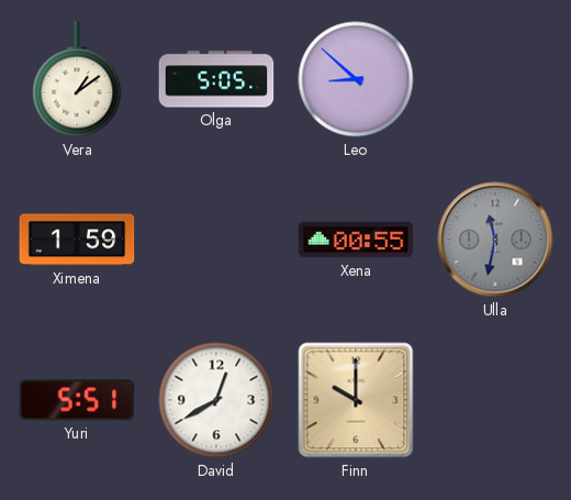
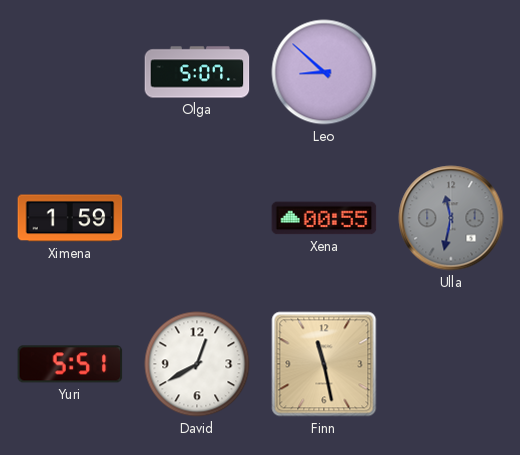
Vera: 1:09 -> none (77, 79)
Olga: 5:05 -> 5:07 (197, 72)
Finn: 10:00 -> 11:28 (324, 364)
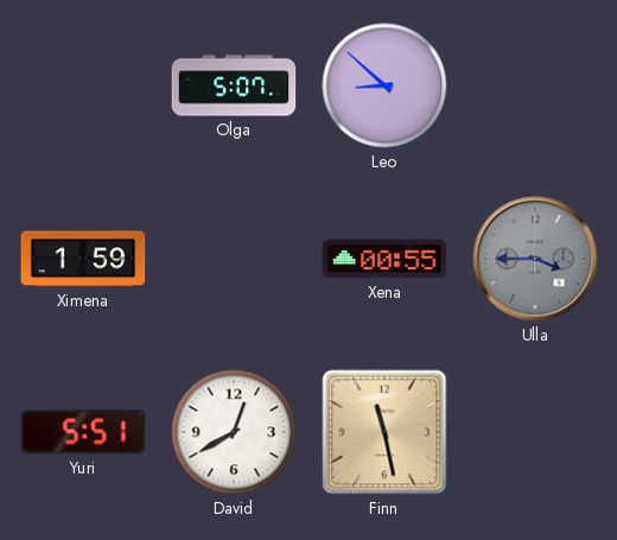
Ulla: 11:32 -> 3:45 (535, 259)
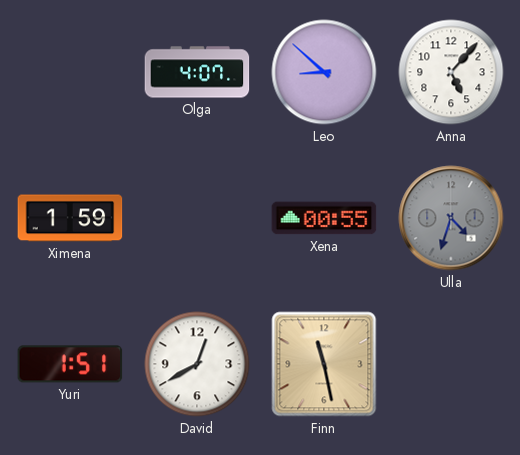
Olga: 5:07 -> 4:07 (197, 72)
Anna: none -> 5:07 (451, 72)
Ulla: 3:45 -> 4:33 (451, 218)
Yuri: 5:51 -> 1:51 (70, 364)
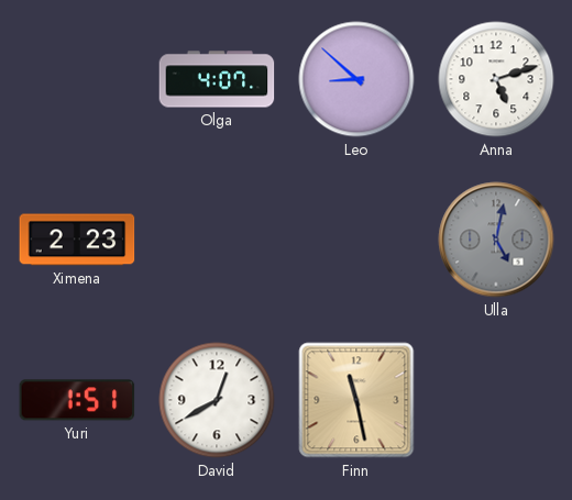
Anna: 5:07 -> 5:12 (496, 79)
Ximena: 1:59 -> 2:23 (77, 240)
Xena: 00:55 -> none (324, 218)
Ulla: 4:33 -> 5:02 (496, 240)
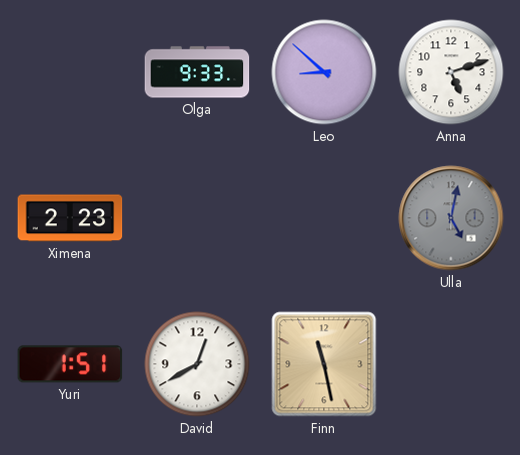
Olga: 4:07 -> 9:33 (197, 72)
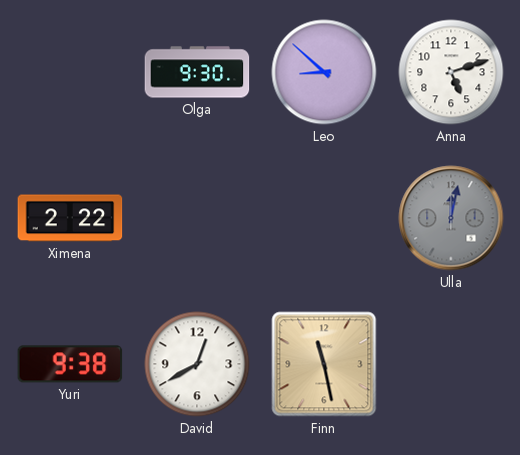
Olga: 9:33 -> 9:30 (197, 72)
Ximena: 2:23 -> 2:22 (70, 218)
Ulla: 5:02 -> 12:02 (451, 218)
Yuri: 1:51 -> 9:38 (70, 364)
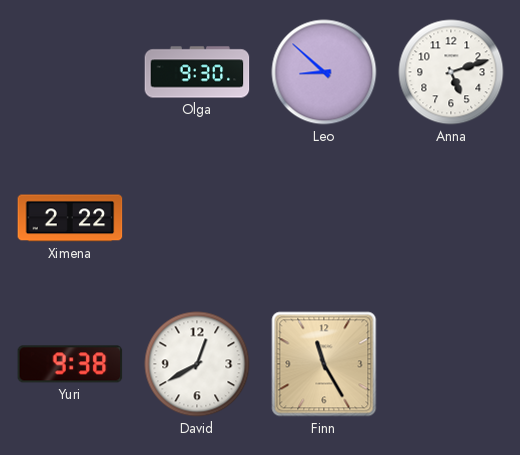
Ulla: 12:02 -> none (451, 218)
Finn: 11:28 -> 11:25 (324, 364)
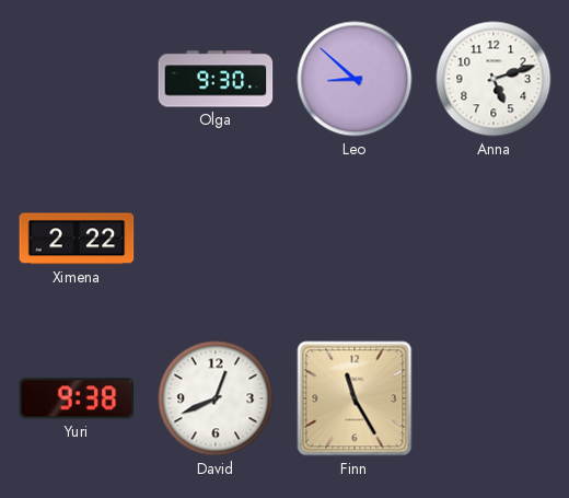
David: 12:40 -> 12:41 (216, 398)
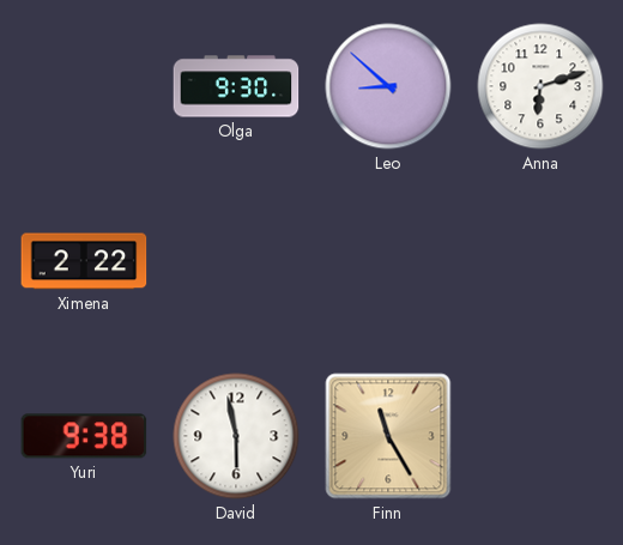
Anna: 5:12 -> 6:12 (540, 86)
David: 12:41 -> 5:58 (236, 436)
